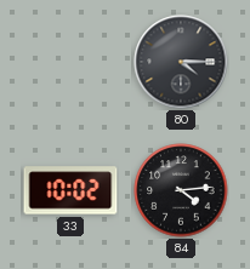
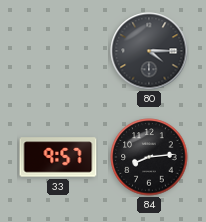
33: 10:02 -> 9:57 (58, 157)
84: 4:14 -> 8:14 (149, 157)
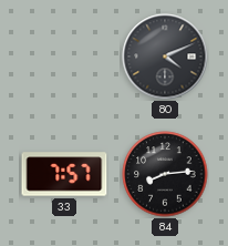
80: 4:15 -> 4:11 (165, 57)
33: 9:57 -> 7:57 (64, 174)
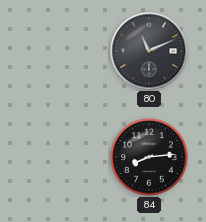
80: 4:11 -> 11:11 (149, 51)
33: 7:57 -> none (64, 174)
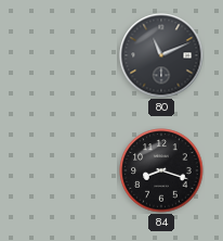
84: 8:14 -> 8:18 (161, 170)
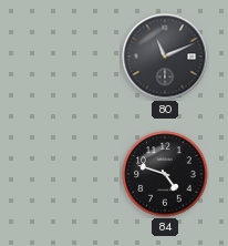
84: 8:18 -> 4:48 (165, 174)
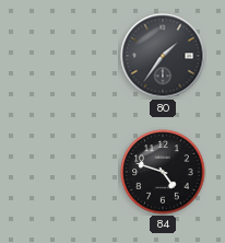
80: 11:11 -> 1:36 (163, 56)
